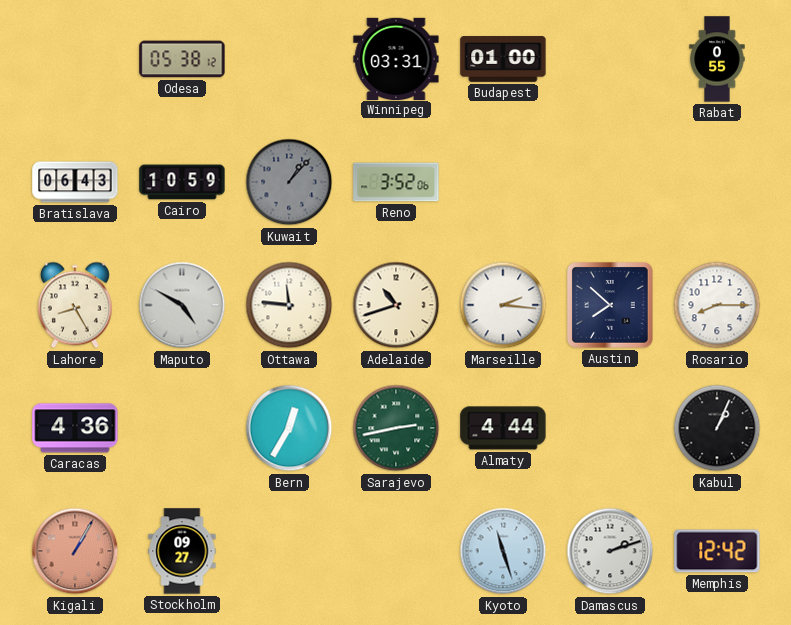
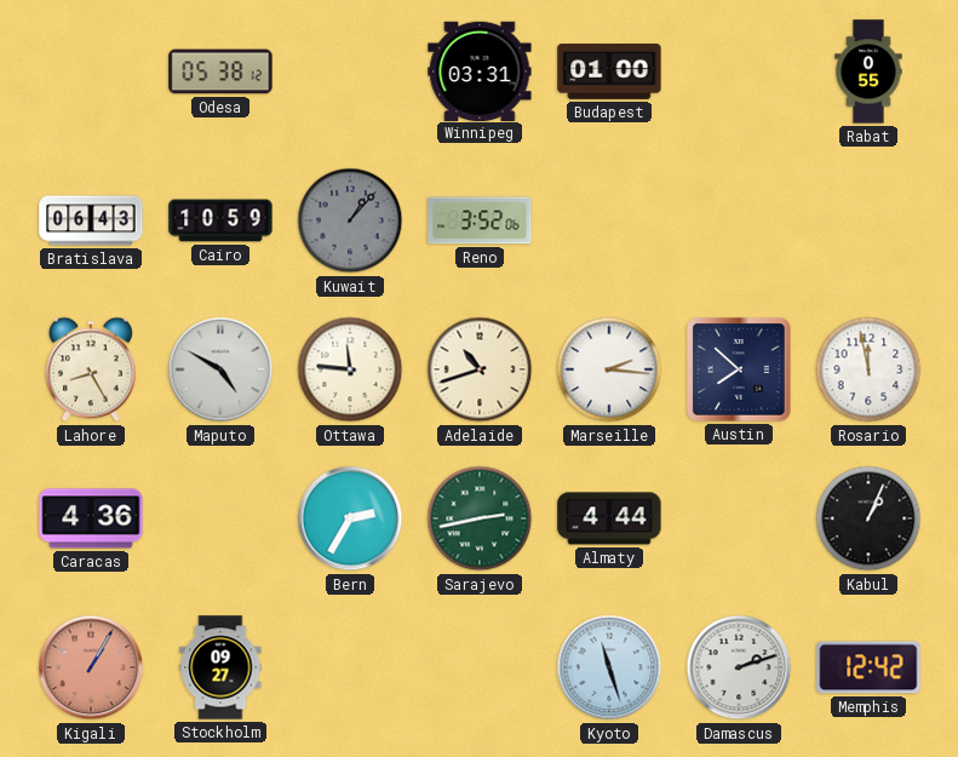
Rosario: 8:15 -> 11:58 (868, 369)
Bern: 12:35 -> 2:35 (350, 518)
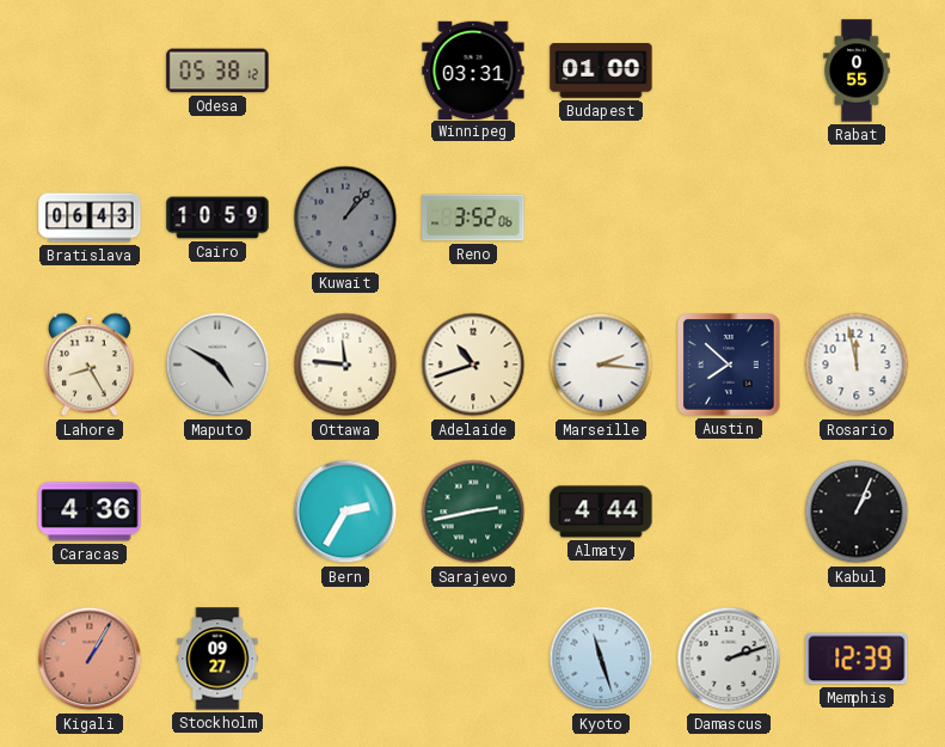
Memphis: 12:42 -> 12:39 (857, 659)
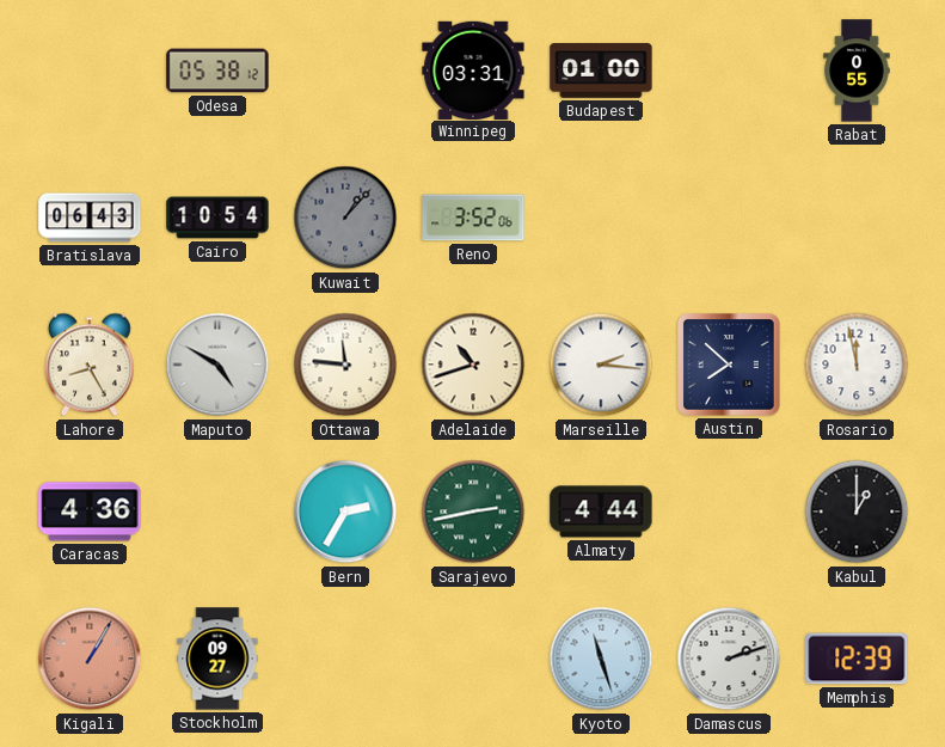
Cairo: 10:59 -> 10:54 (217, 218)
Kabul: 1:04 -> 1:00 (857, 512)
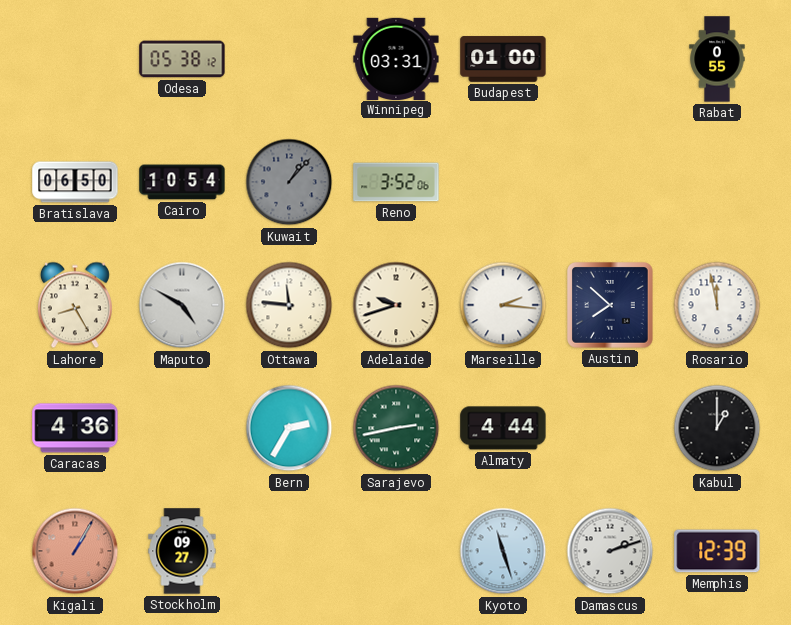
Bratislava: 06:43 -> 06:50 (75, 182)
Adelaide: 10:42 -> 9:42 (396, 305)
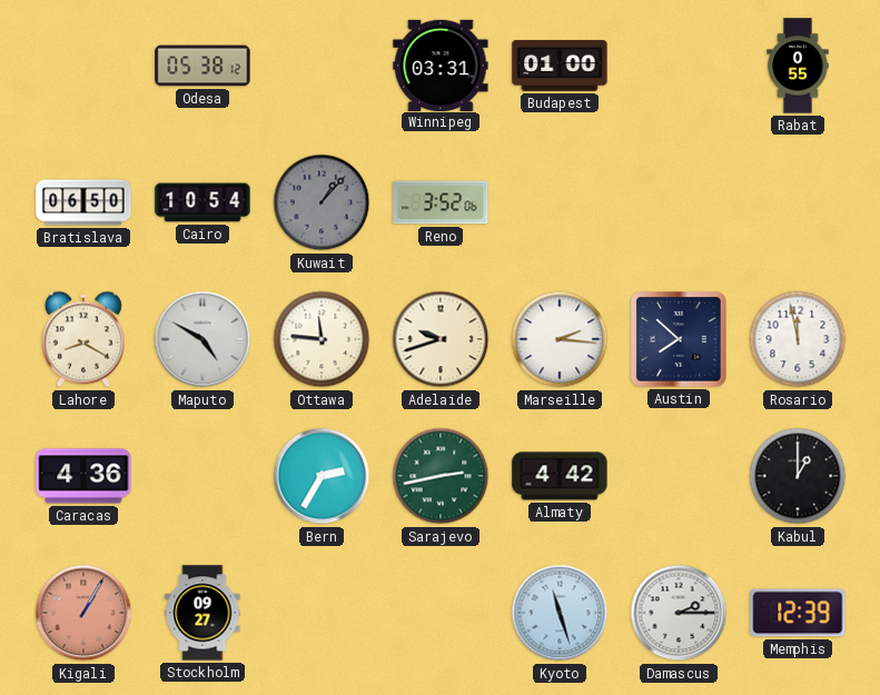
Lahore: 8:25 -> 8:20 (83, 339)
Almaty: 4:44 -> 4:42 (560, 476)
Damascus: 2:12 -> 2:15 (679, 613)
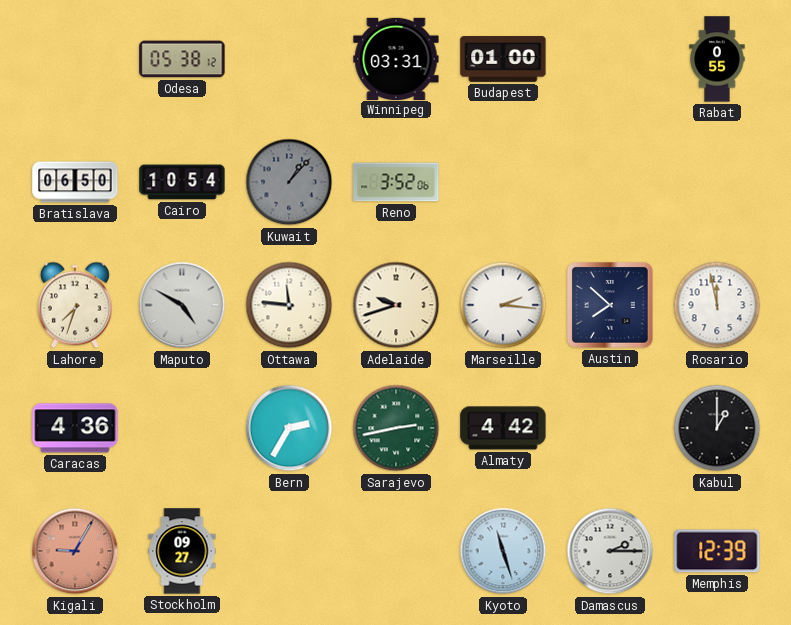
Lahore: 8:20 -> 7:33 (75, 305)
Kigali: 1:05 -> 9:05 (75, 551)
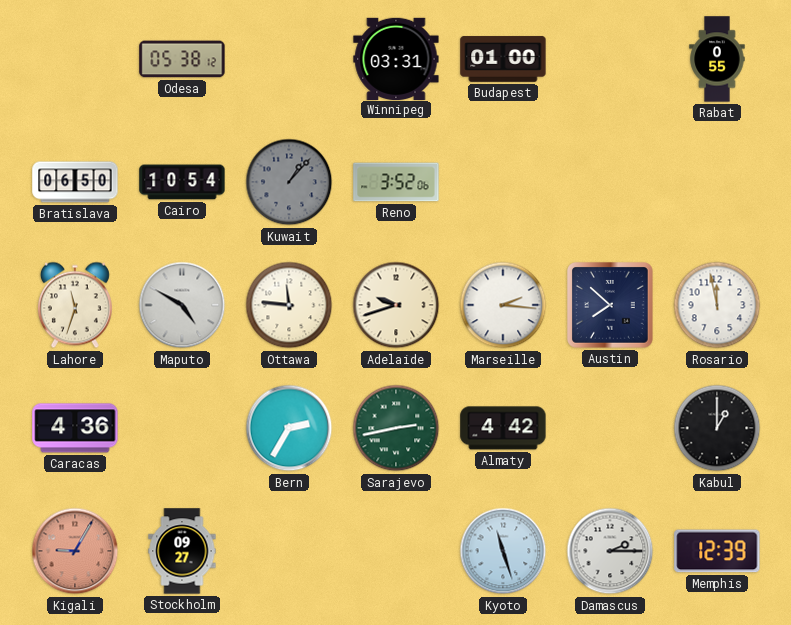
Lahore: 7:33 -> 11:33 (75, 305)
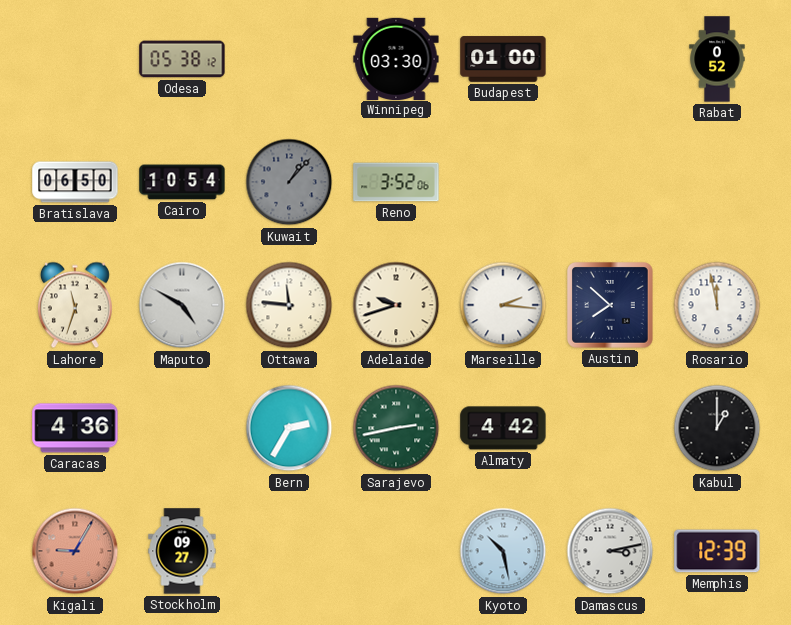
Winnipeg: 03:31 -> 03:30 (396, 58)
Rabat: 0:55 -> 0:52 (717, 59)
Kyoto: 11:27 -> 10:28 (503, 551)
Damascus: 2:15 -> 3:13 (610, 551)
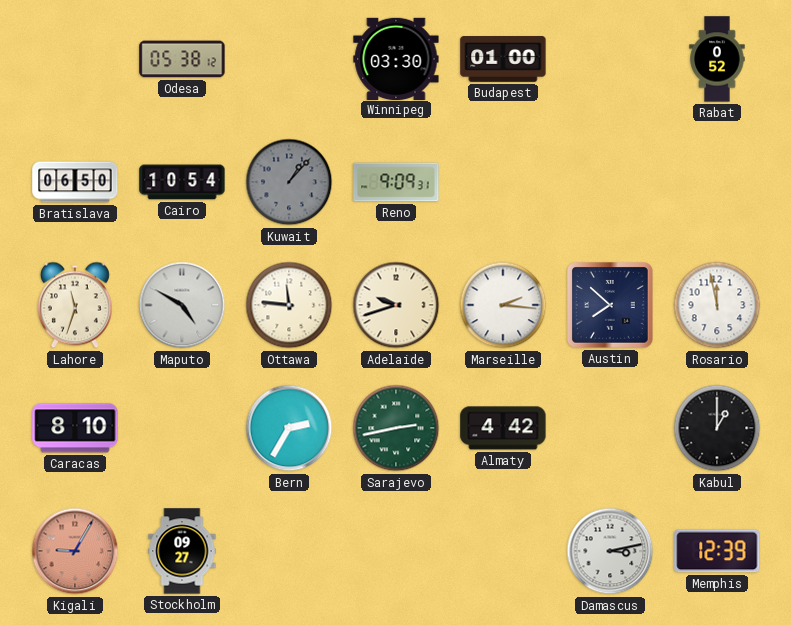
Reno: 3:52 -> 9:09 (396, 182)
Caracas: 4:36 -> 8:10 (75, 428)
Kyoto: 10:28 -> none (503, 551)
